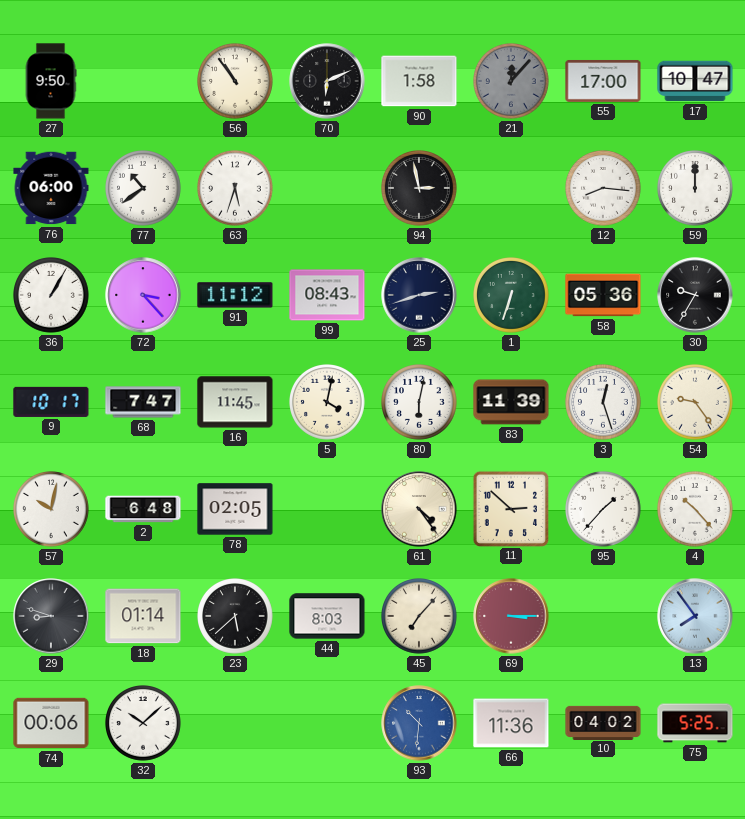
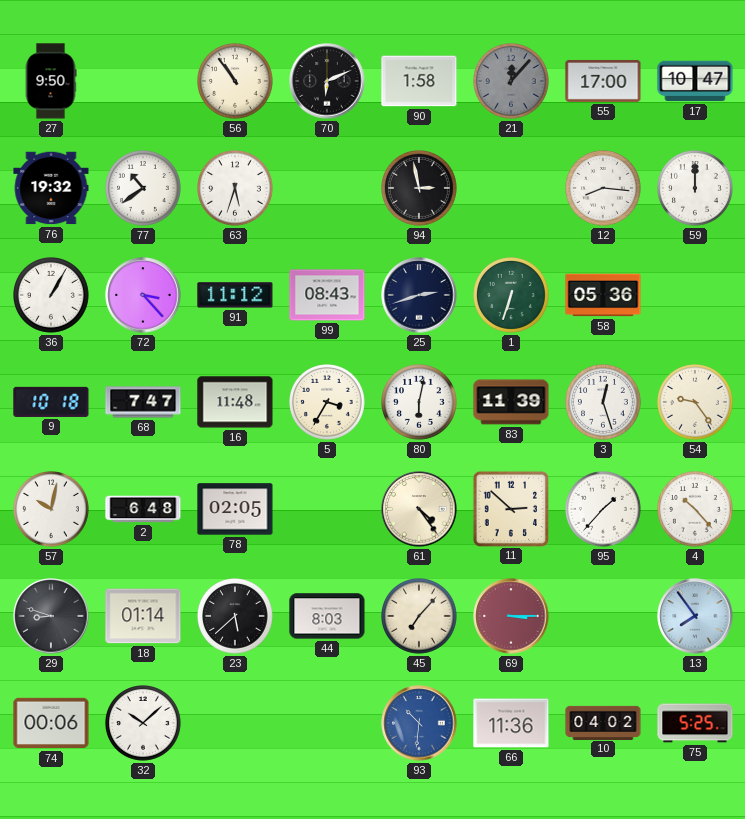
76: 06:00 -> 19:32 (51, 188)
30: 9:35 -> none (695, 295)
9: 10:17 -> 10:18 (51, 402)
16: 11:45 -> 11:48 (235, 402)
5: 4:02 -> 3:35 (328, 403)
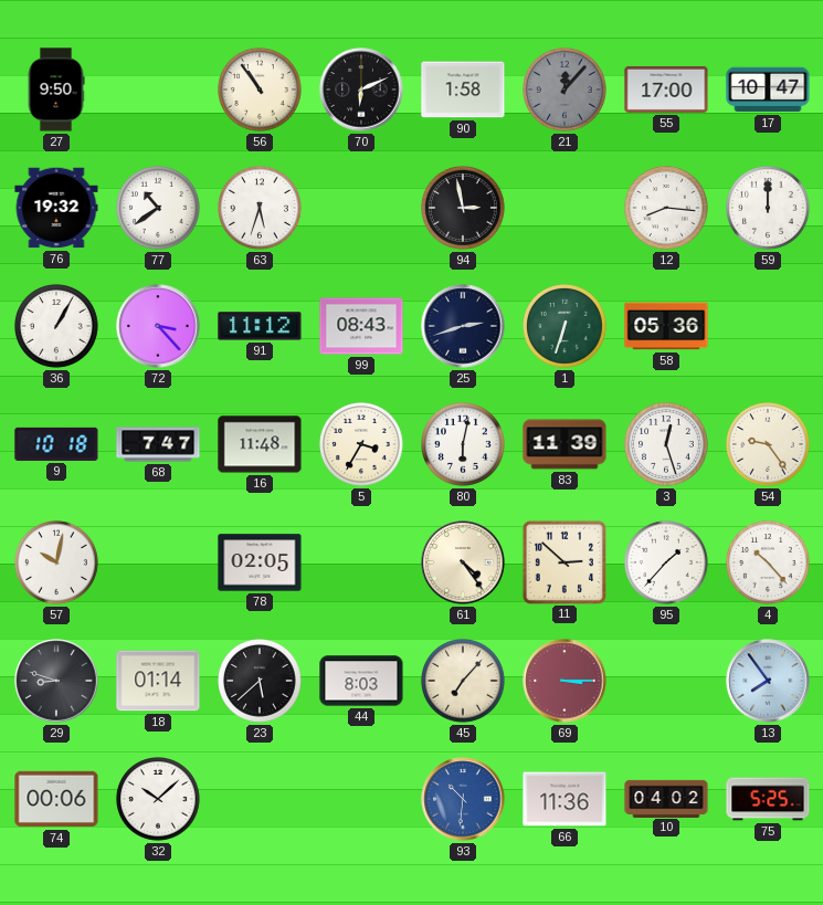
2: 6:48 -> none (143, 509)
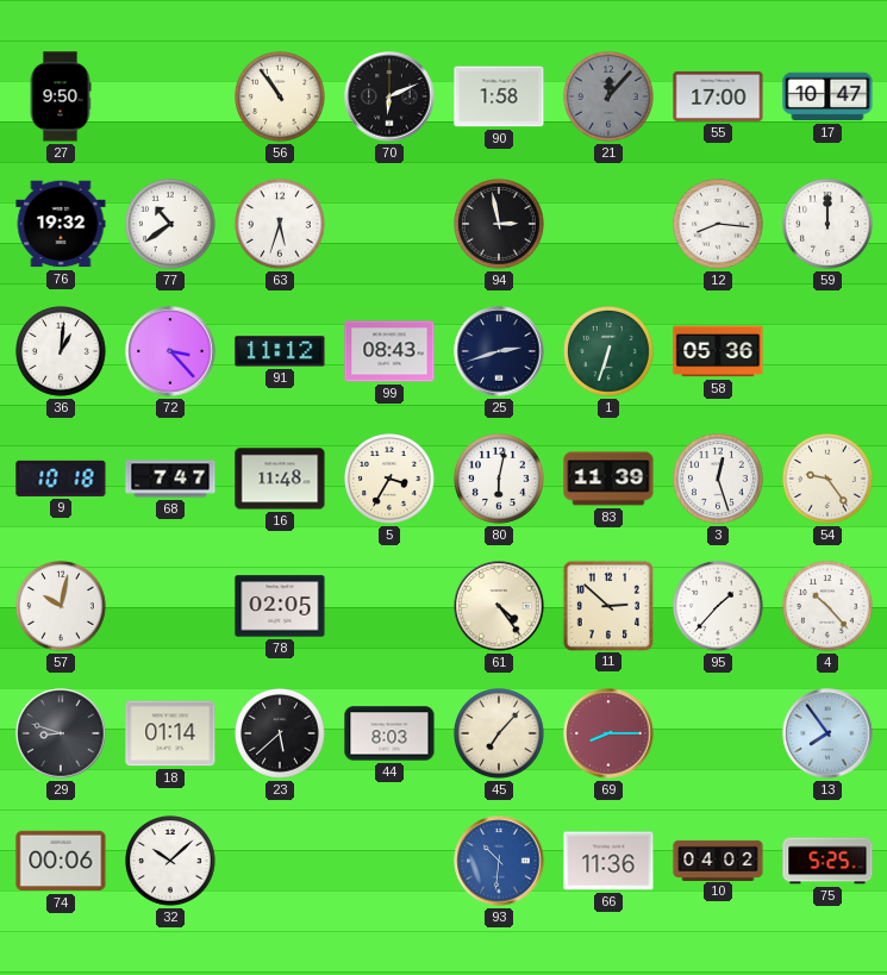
36: 1:05 -> 1:01 (62, 352)
69: 3:15 -> 8:15 (608, 733)
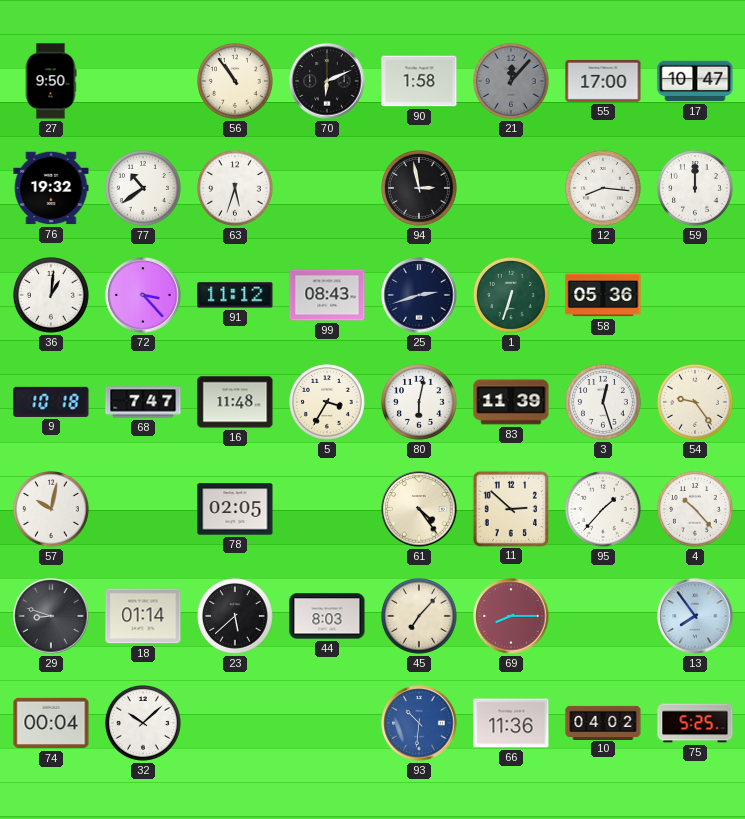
74: 00:06 -> 00:04 (51, 723)
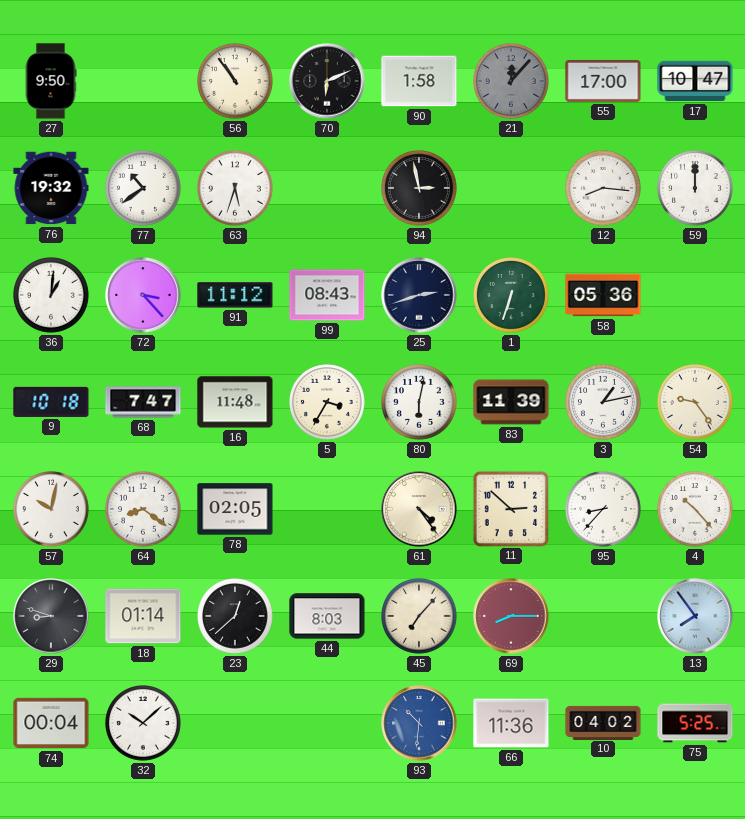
3: 12:27 -> 1:13 (604, 403)
64: none -> 8:21 (144, 510)
95: 1:37 -> 8:37 (604, 510)
23: 5:38 -> 12:38 (236, 617)
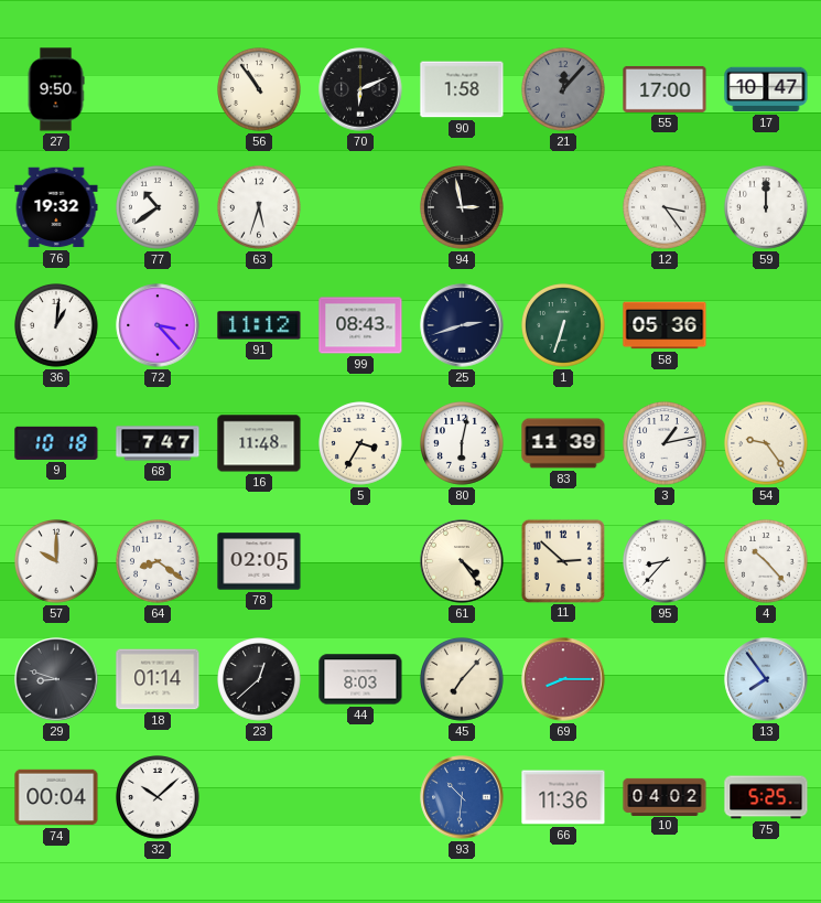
12: 8:16 -> 3:24 (666, 208)
57: 10:02 -> 10:00 (57, 562)
